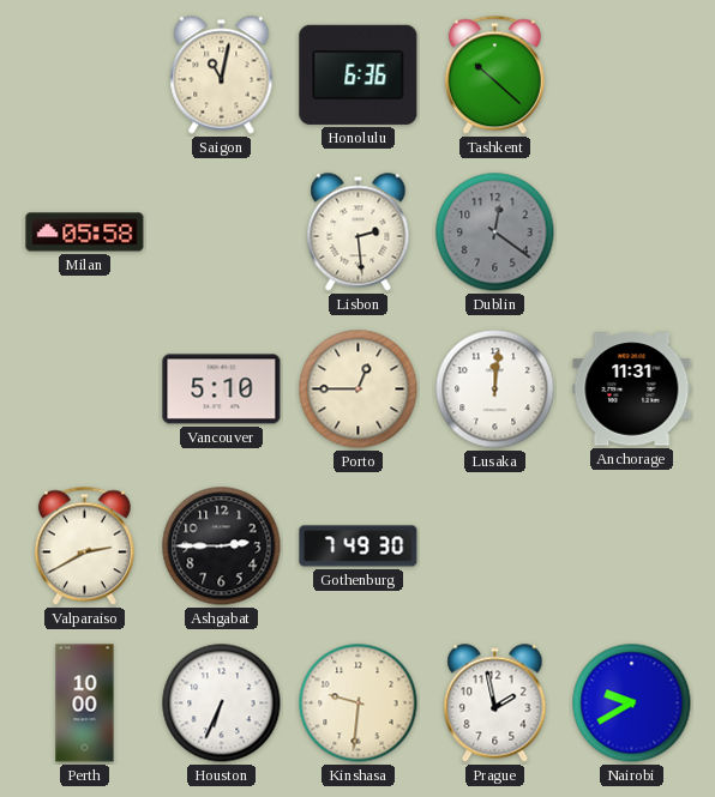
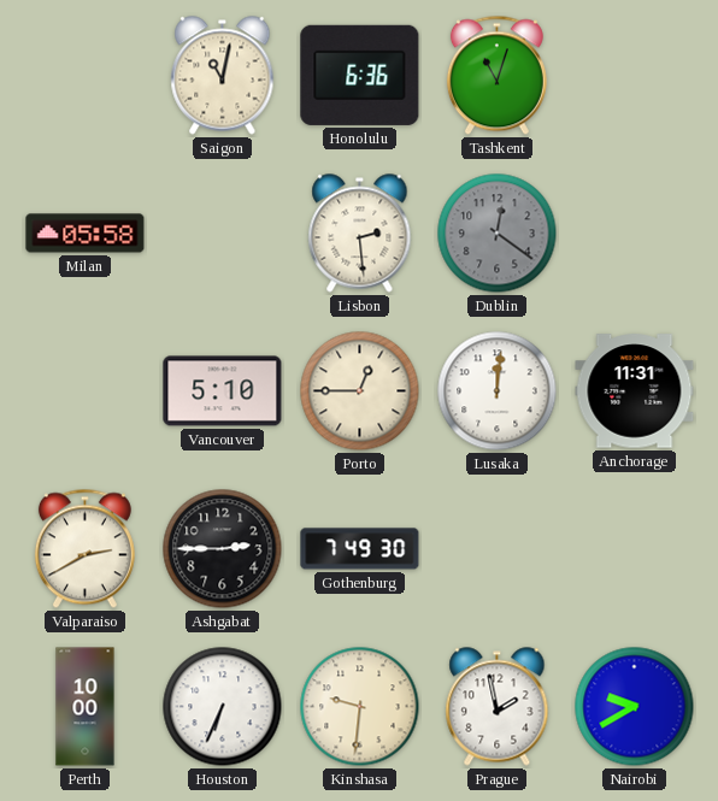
Tashkent: 10:22 -> 11:03 (496, 76)
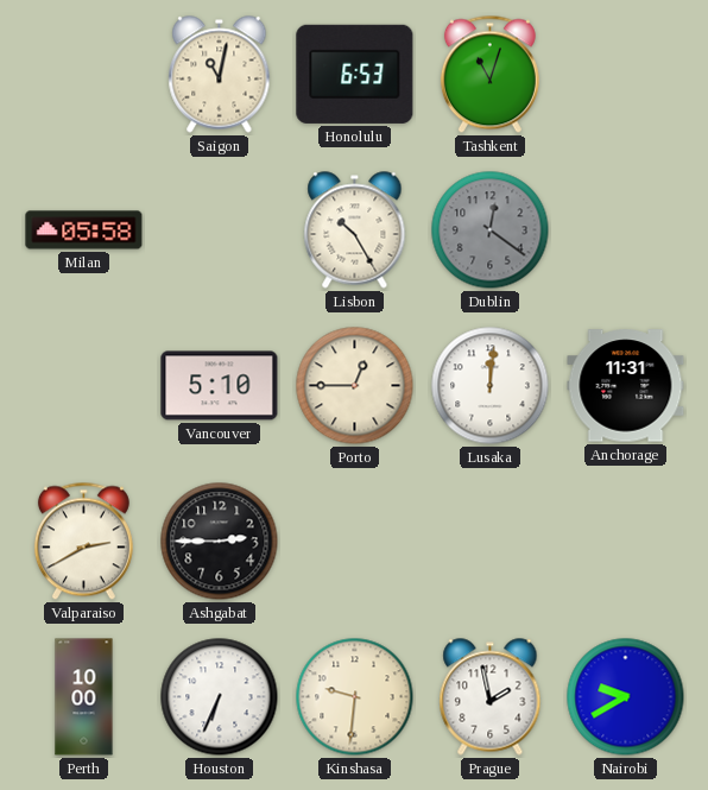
Honolulu: 6:36 -> 6:53 (355, 74)
Lisbon: 2:29 -> 10:25 (355, 230)
Gothenburg: 7:49 -> none (360, 549)
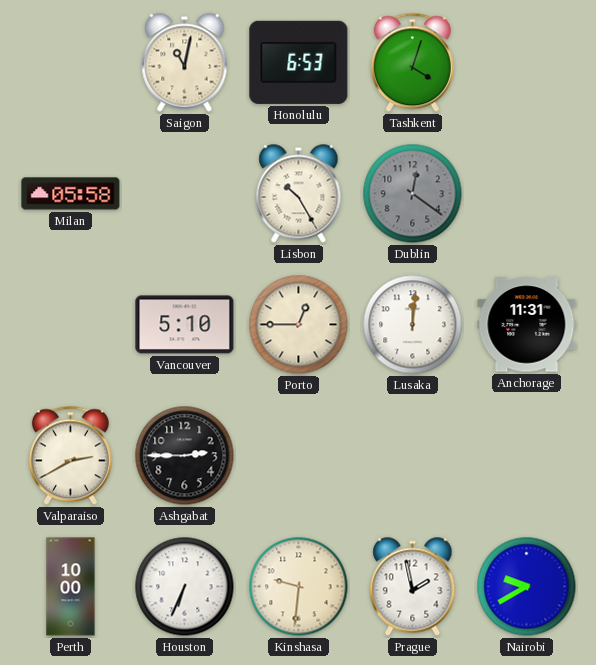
Tashkent: 11:03 -> 4:03 (412, 63)
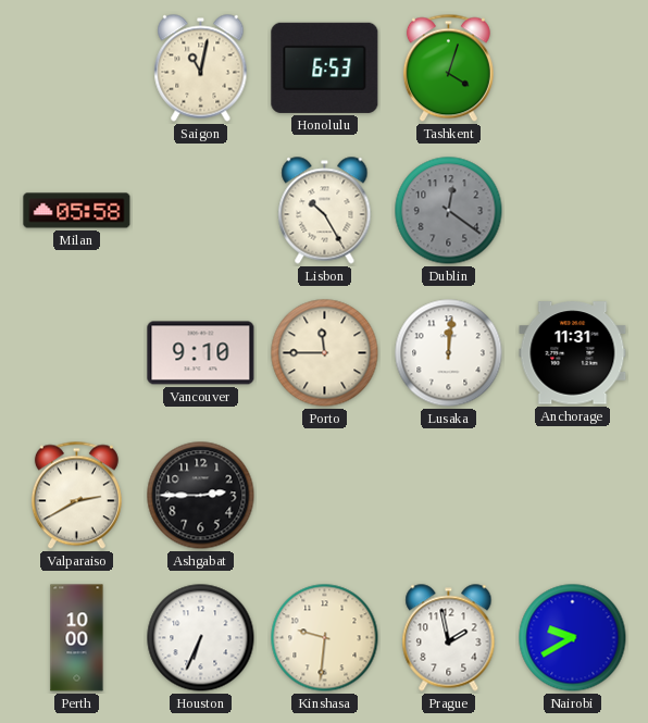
Vancouver: 5:10 -> 9:10 (201, 353)
Porto: 12:45 -> 11:45 (325, 353)
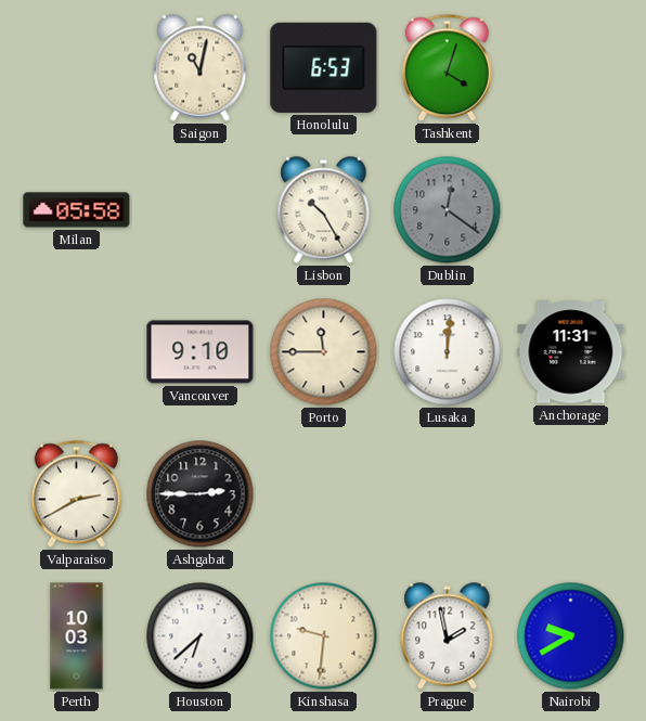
Perth: 10:00 -> 10:03 (77, 636)
Houston: 6:34 -> 6:38 (201, 636)
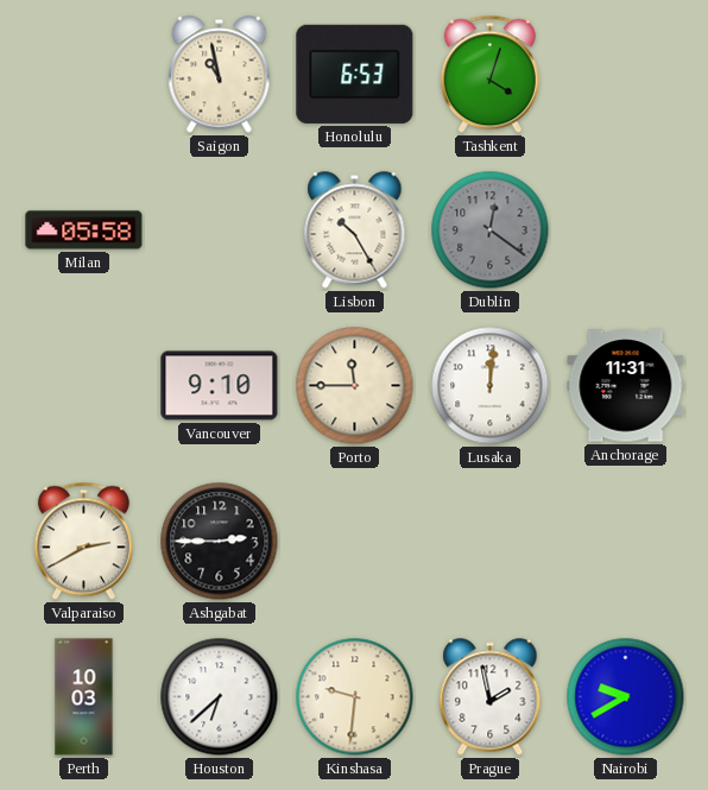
Saigon: 11:02 -> 10:58 (220, 75)
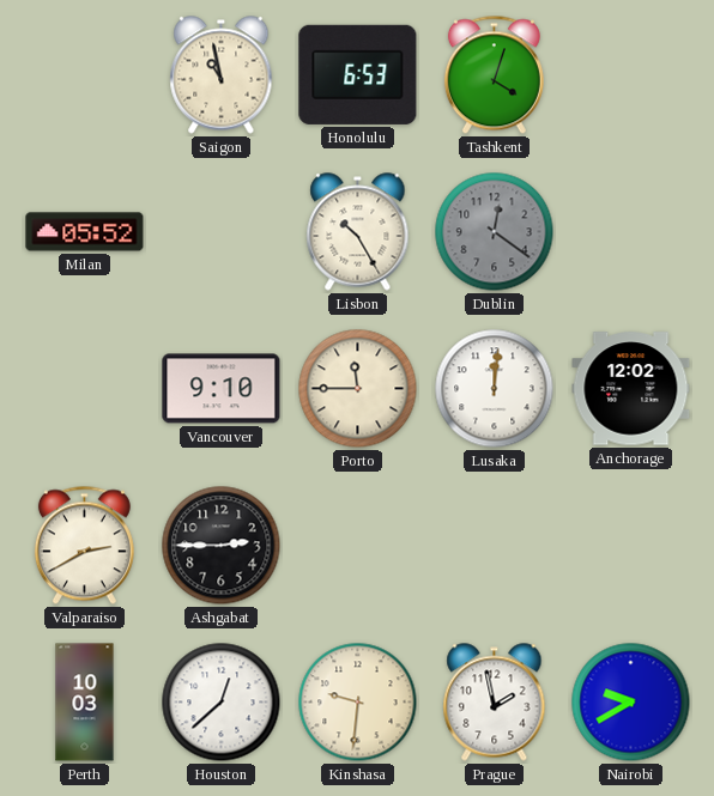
Milan: 05:58 -> 05:52 (85, 232)
Anchorage: 11:31 -> 12:02 (631, 389)
Houston: 6:38 -> 12:38 (222, 703)
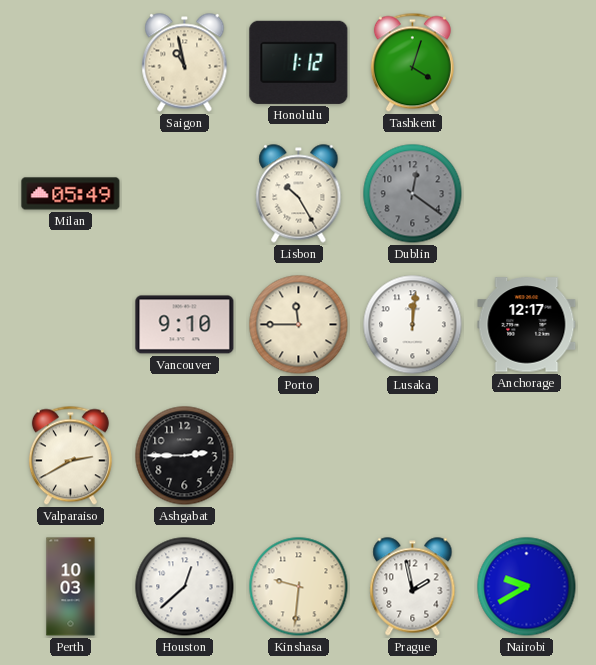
Honolulu: 6:53 -> 1:12 (299, 62)
Milan: 05:52 -> 05:49 (71, 194)
Anchorage: 12:02 -> 12:17 (527, 325)
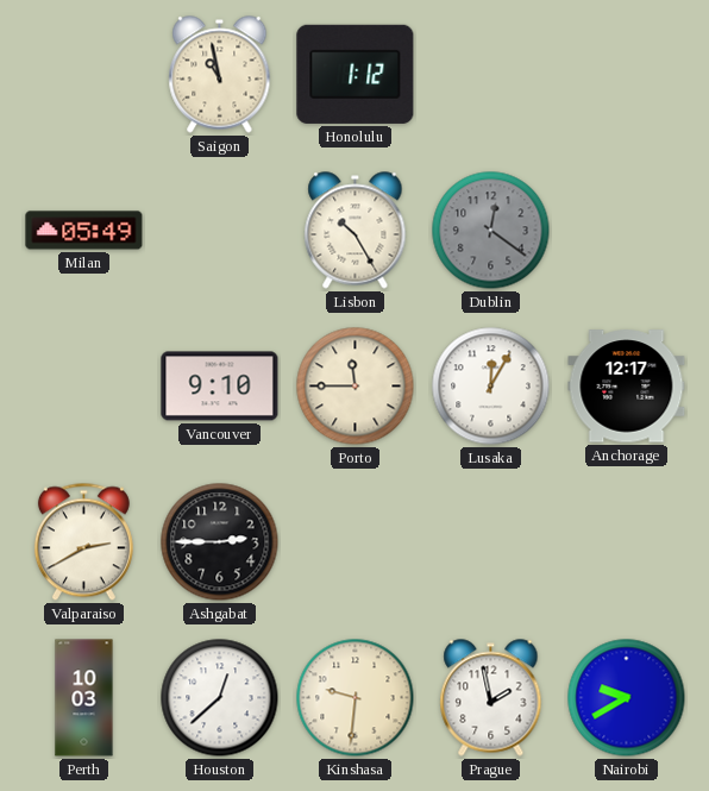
Tashkent: 4:03 -> none (412, 63)
Lusaka: 12:01 -> 12:05 (491, 387)
